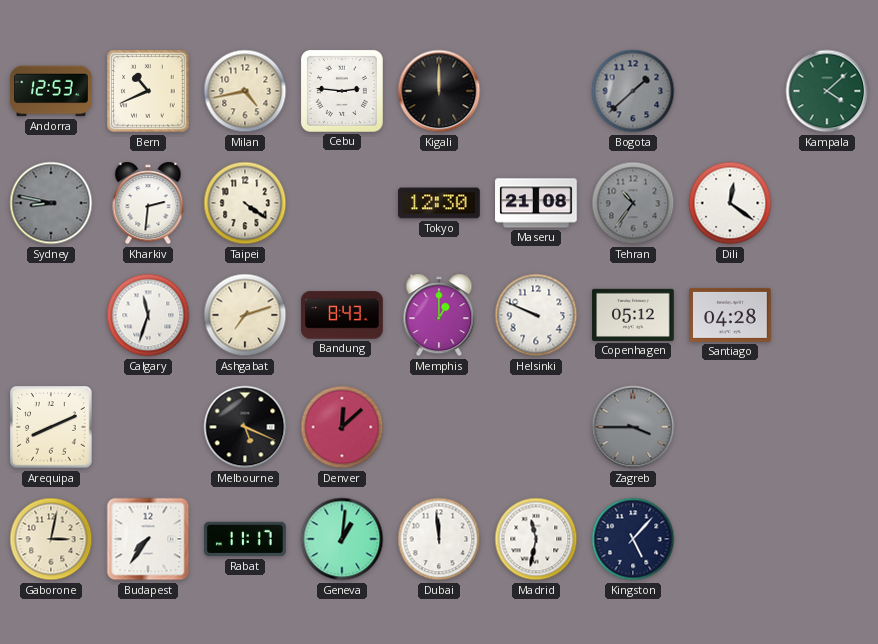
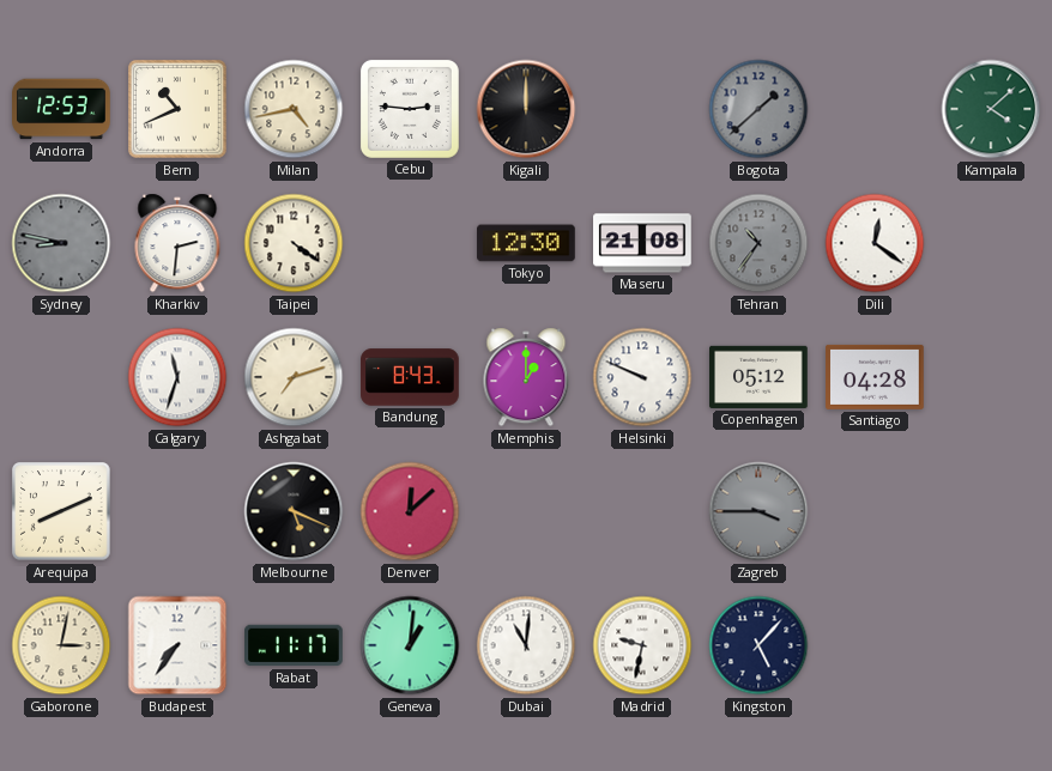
Dubai: 11:59 -> 11:01 (526, 645)
Madrid: 11:32 -> 9:32 (642, 645)
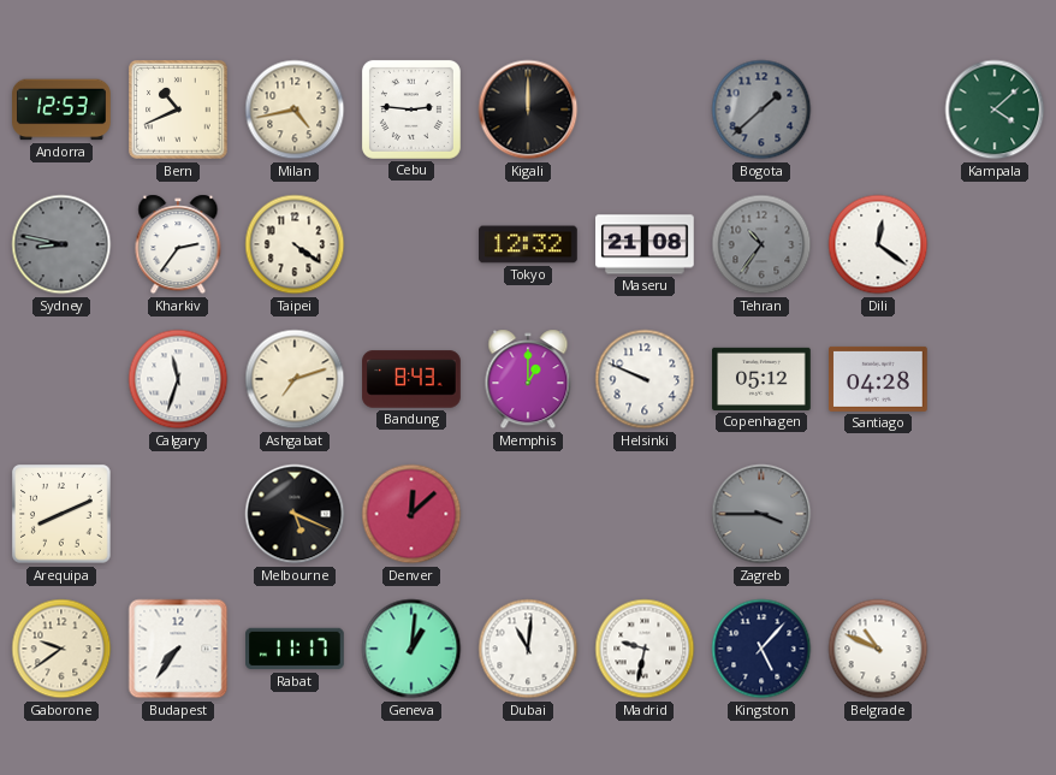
Kharkiv: 2:31 -> 2:36 (178, 244)
Tokyo: 12:30 -> 12:32 (528, 244)
Gaborone: 3:02 -> 9:39 (61, 649)
Belgrade: none -> 10:49 (878, 649)
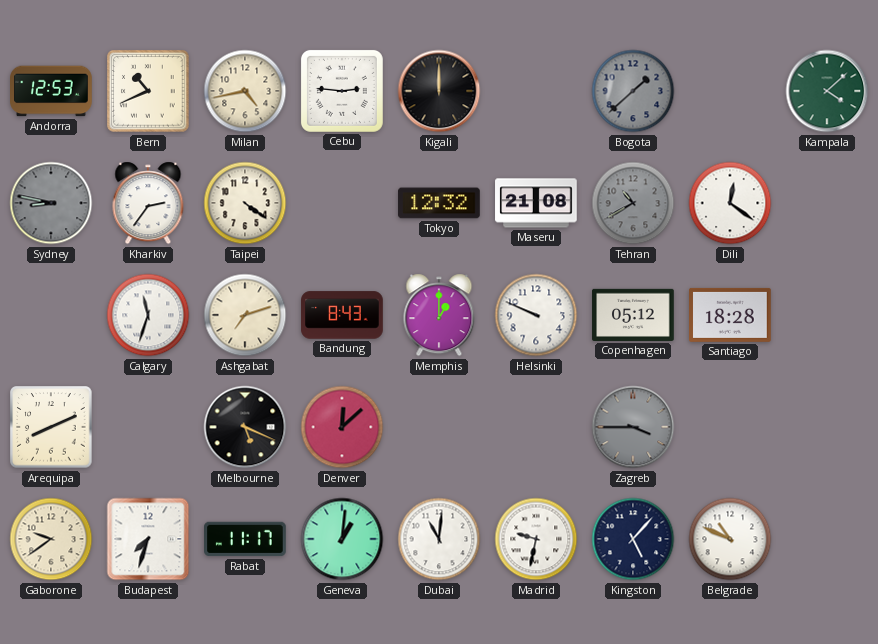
Tehran: 10:36 -> 10:40 (633, 203)
Santiago: 04:28 -> 18:28 (730, 315)
Budapest: 7:36 -> 7:33 (148, 539)
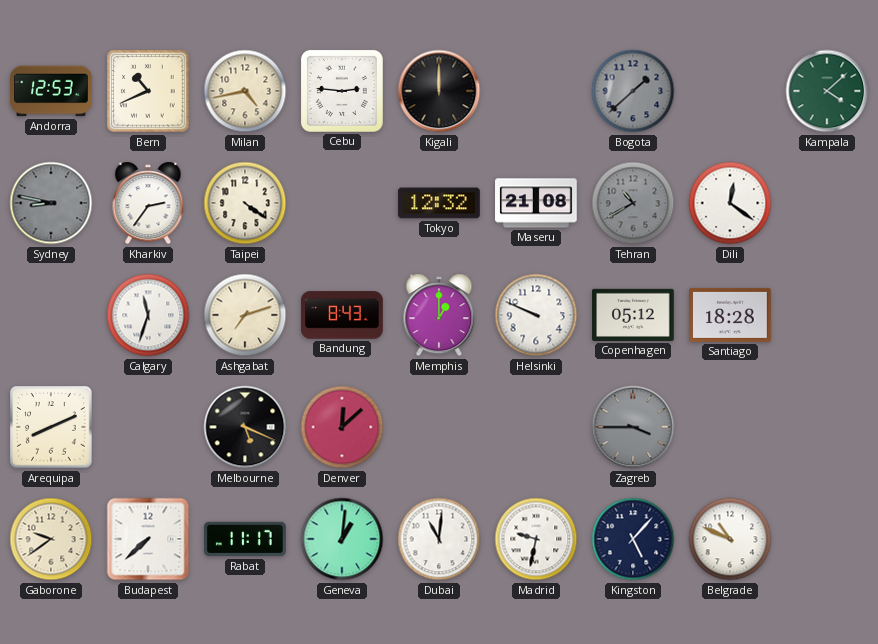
Budapest: 7:33 -> 7:38 (148, 539)
